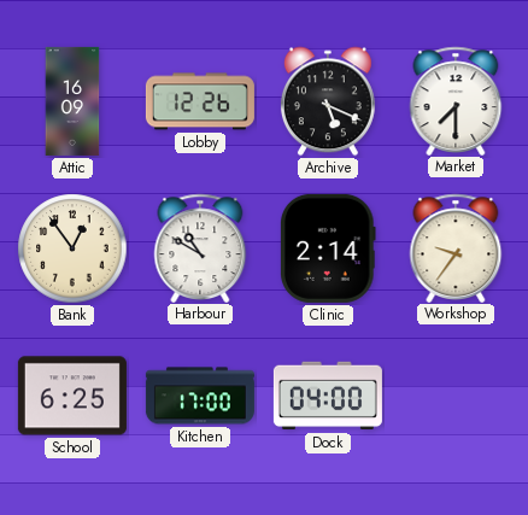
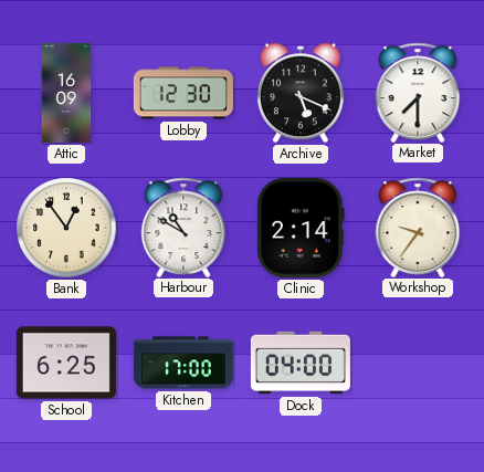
Lobby: 12:26 -> 12:30 (183, 93)
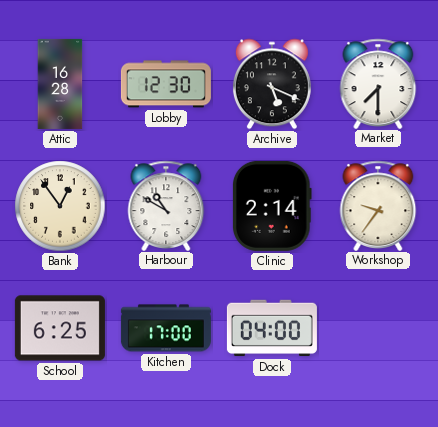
Attic: 16:09 -> 16:28 (60, 84)
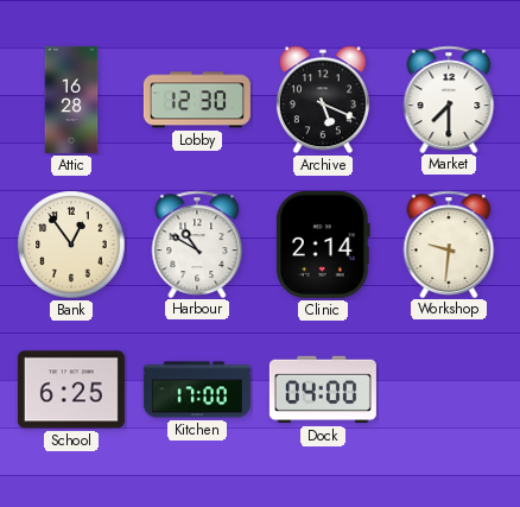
Workshop: 9:36 -> 9:31 (449, 243)
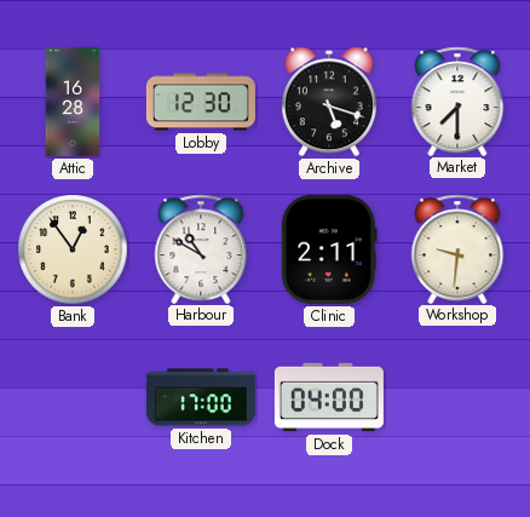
Archive: 5:19 -> 5:18 (329, 102)
Clinic: 2:14 -> 2:11 (329, 249)
School: 6:25 -> none (71, 389)
